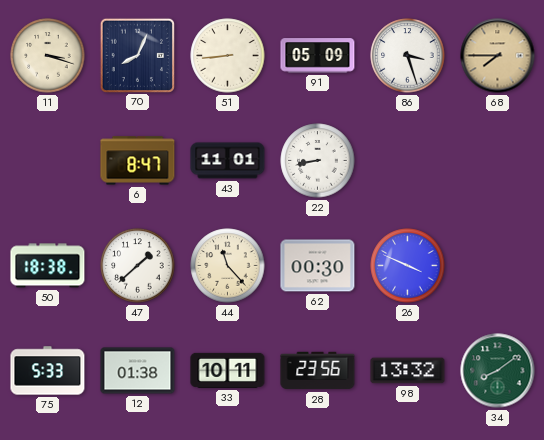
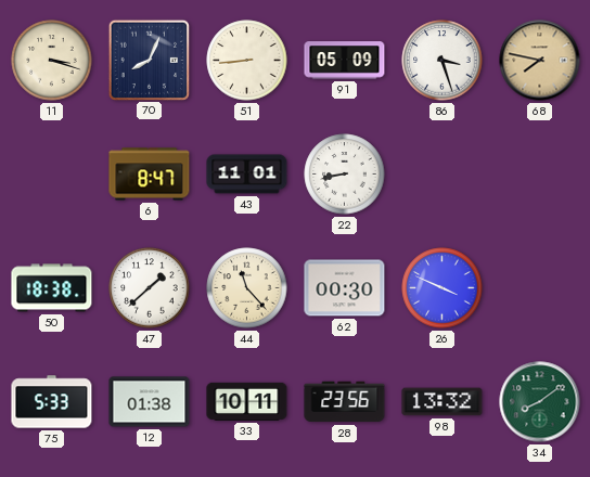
68: 7:45 -> 7:47 (540, 61)
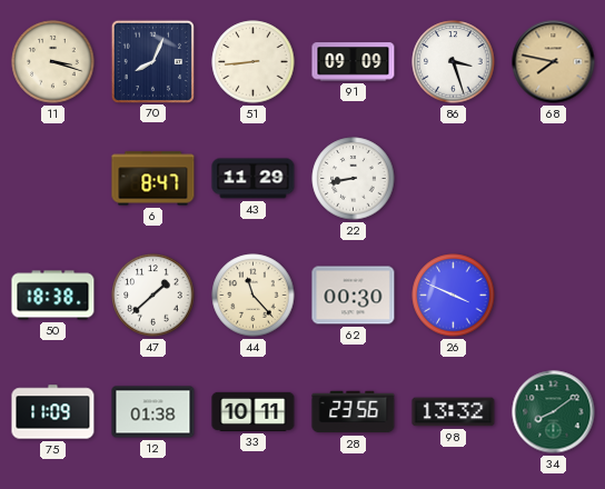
91: 05:09 -> 09:09 (354, 62)
43: 11:01 -> 11:29 (254, 179)
75: 5:33 -> 11:09 (53, 412)
